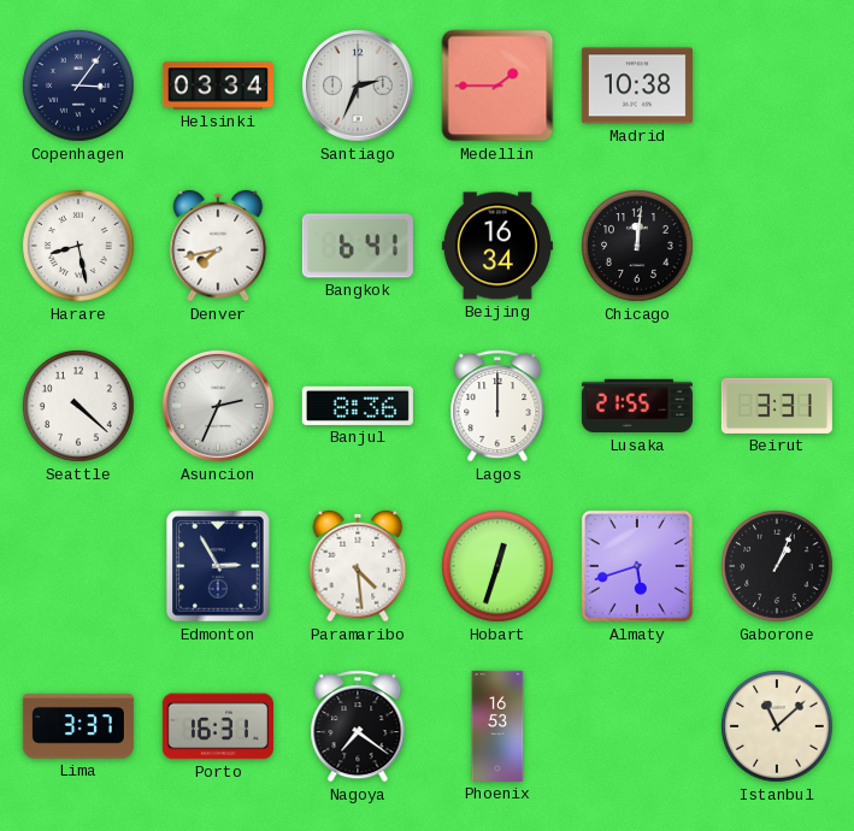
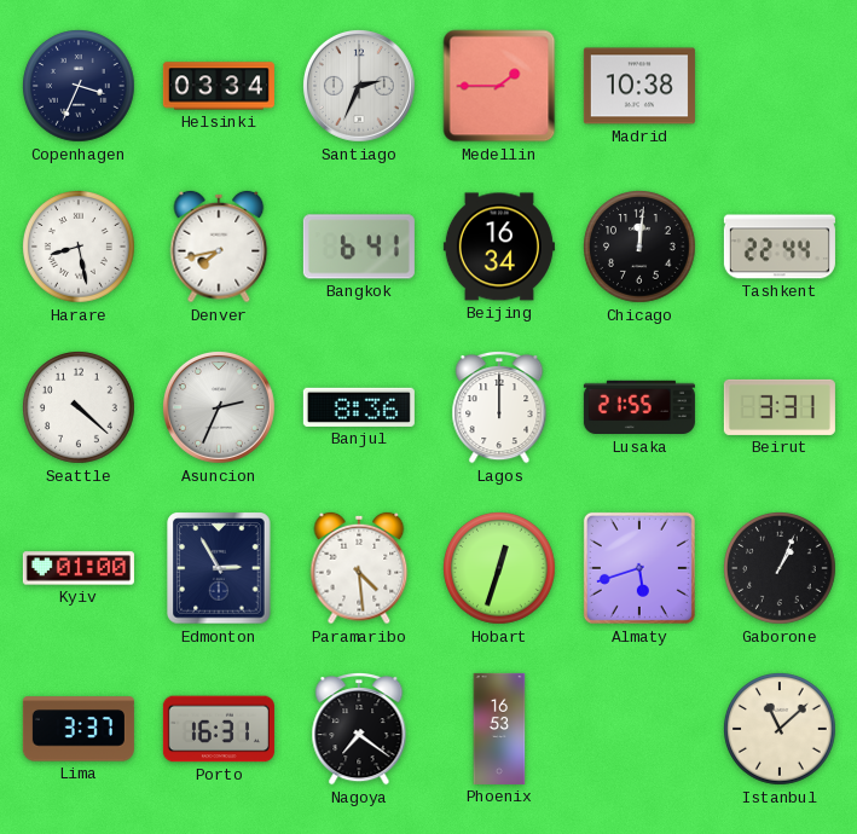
Copenhagen: 3:06 -> 3:34 (80, 87)
Tashkent: none -> 22:44 (780, 247)
Kyiv: none -> 01:00 (79, 568)
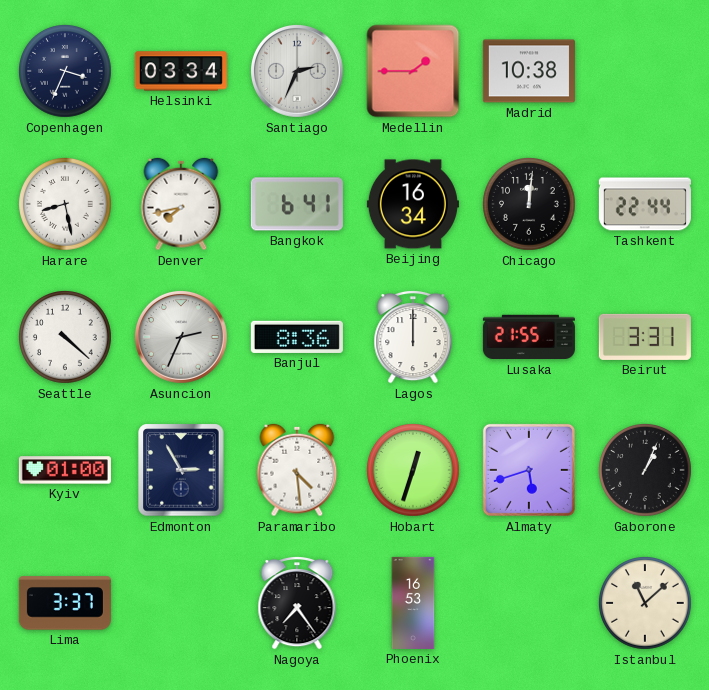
Porto: 16:31 -> none (219, 729)
Nagoya: 7:21 -> 7:24 (297, 604)
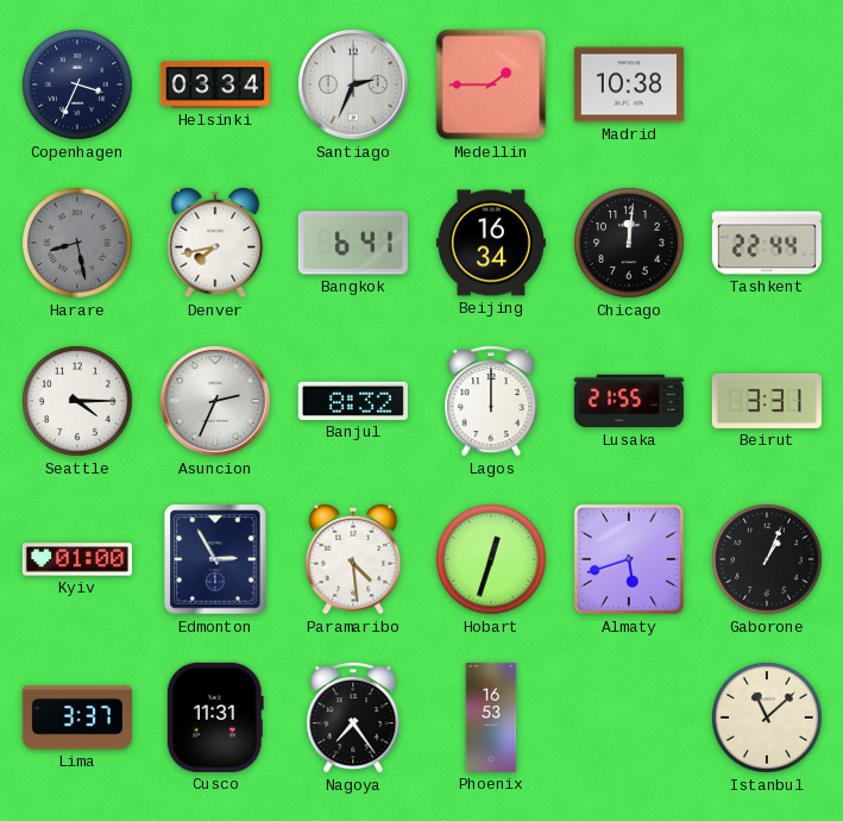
Harare dial: white -> grey (78, 244)
Seattle: 4:22 -> 4:15 (78, 402)
Banjul: 8:36 -> 8:32 (353, 401)
Cusco: none -> 11:31 (215, 717)
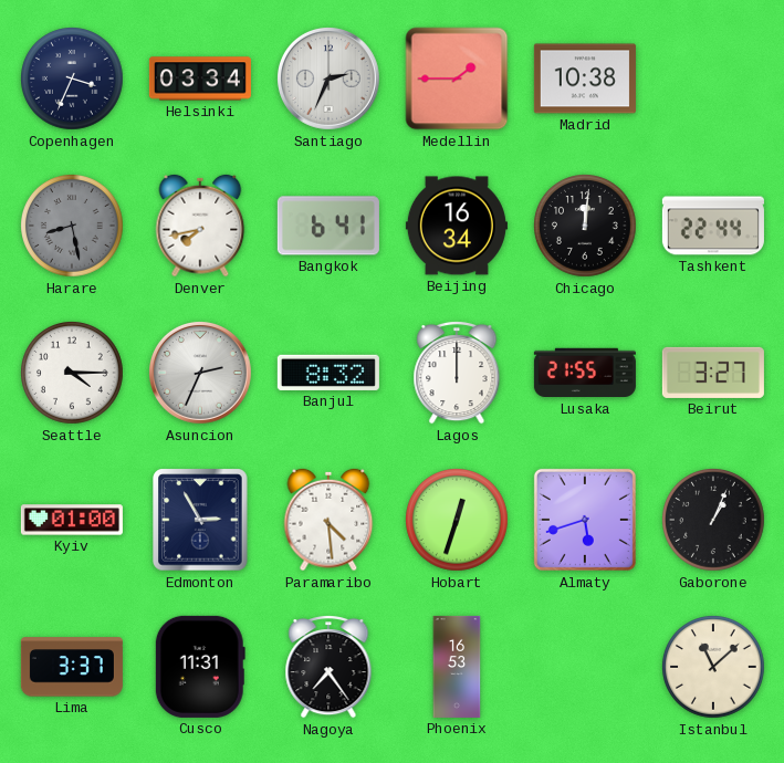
Beirut: 3:31 -> 3:27 (713, 373)
